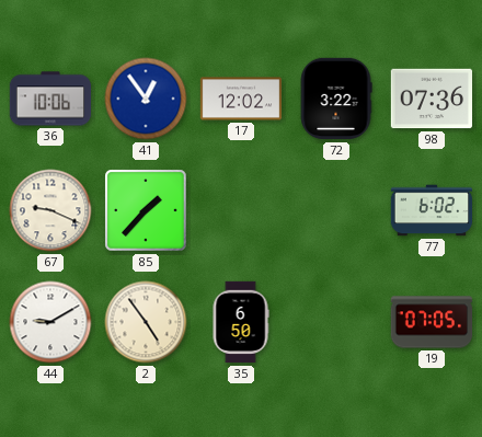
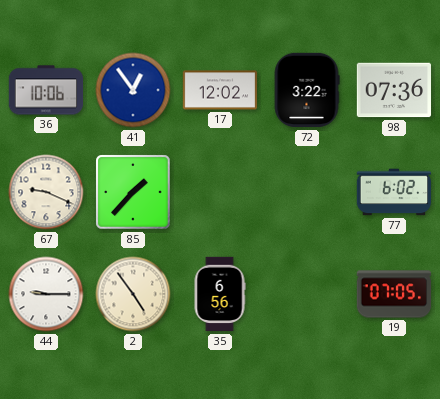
44: 9:10 -> 9:15 (46, 294)
35: 6:50 -> 6:56 (220, 294)
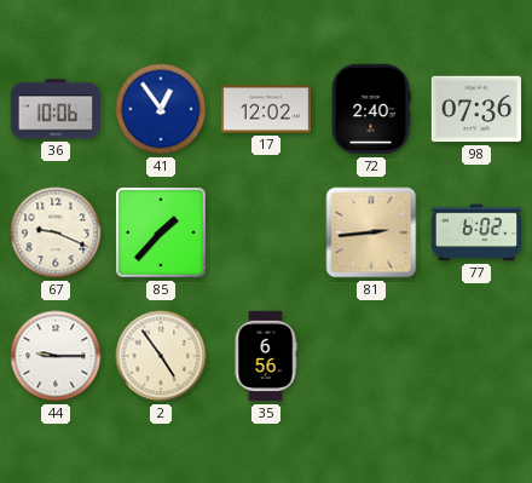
72: 3:22 -> 2:40 (371, 109)
81: none -> 2:44 (371, 232)
19: 07:05 -> none (394, 294)
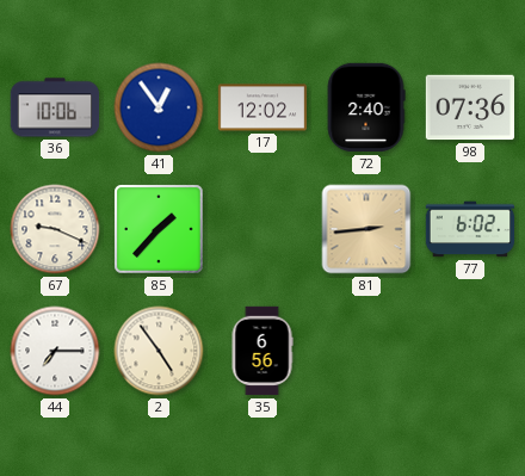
44: 9:15 -> 7:15 (55, 351)
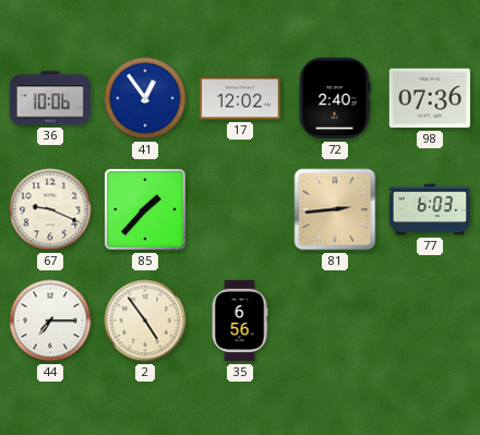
77: 6:02 -> 6:03 (430, 209)
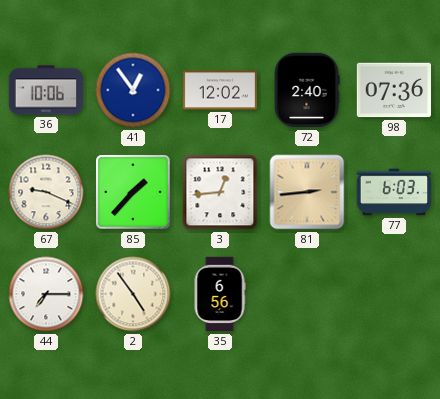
3: none -> 12:44 (220, 192)
